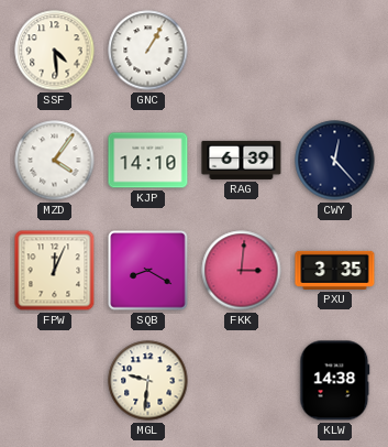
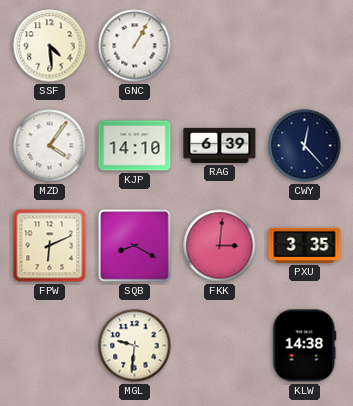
FPW: 12:04 -> 6:11 (50, 246)
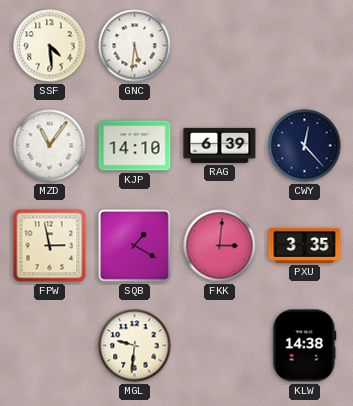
GNC: 1:05 -> 5:31 (135, 46)
MZD: 4:06 -> 11:06 (50, 146)
FPW: 6:11 -> 2:58 (50, 246)
SQB: 8:20 -> 1:20 (135, 246)
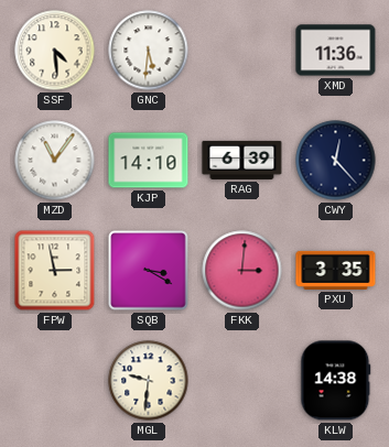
XMD: none -> 11:36 (336, 51)
SQB: 1:20 -> 3:20 (149, 271)
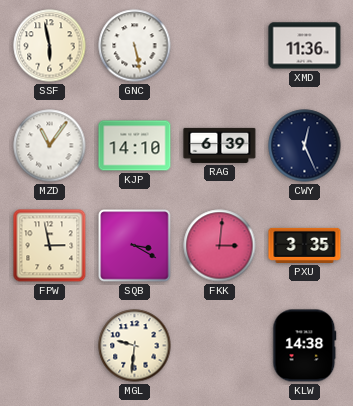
SSF: 4:29 -> 5:58 (50, 46)
GNC: 5:31 -> 5:28 (135, 46)
CWY: 12:23 -> 12:26 (305, 146)
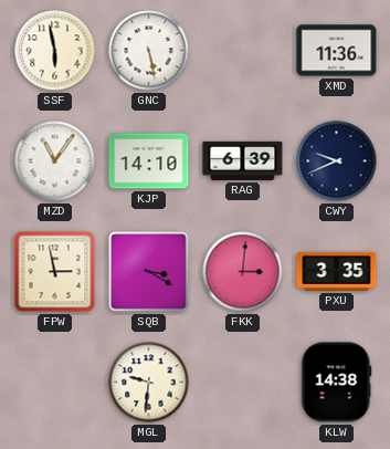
CWY: 12:26 -> 9:41 (337, 161)
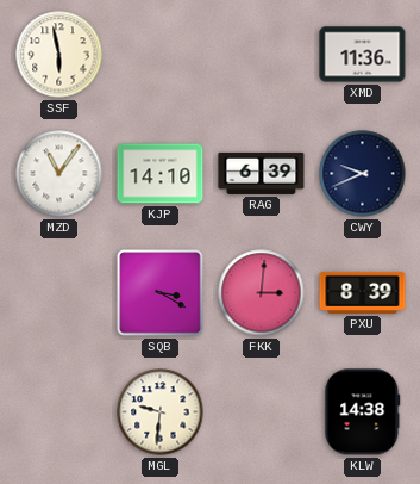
GNC: 5:28 -> none (149, 51)
FPW: 2:58 -> none (55, 272)
PXU: 3:35 -> 8:39 (363, 292)
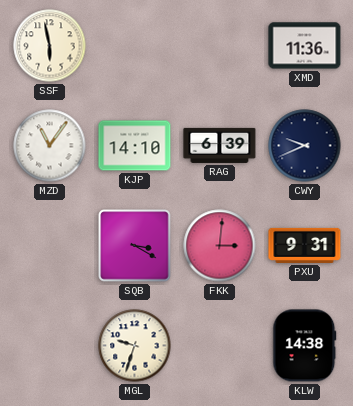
PXU: 8:39 -> 9:31 (305, 245)
MGL: 9:31 -> 9:33 (135, 346)
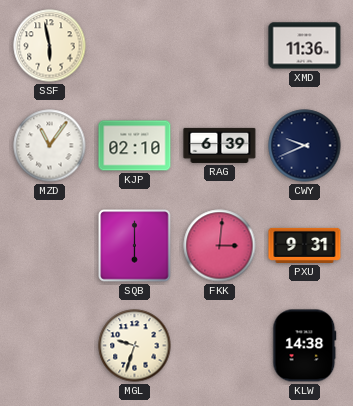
KJP: 14:10 -> 02:10 (135, 146)
SQB: 3:20 -> 6:00 (135, 246)
